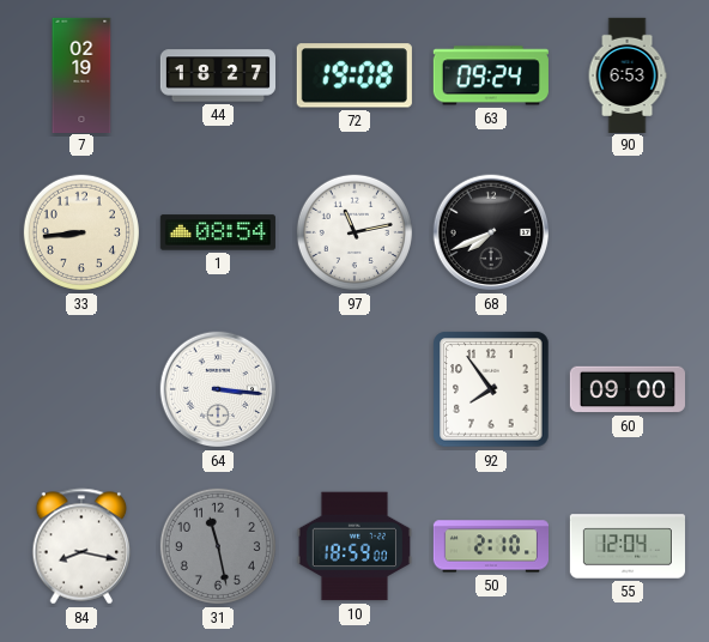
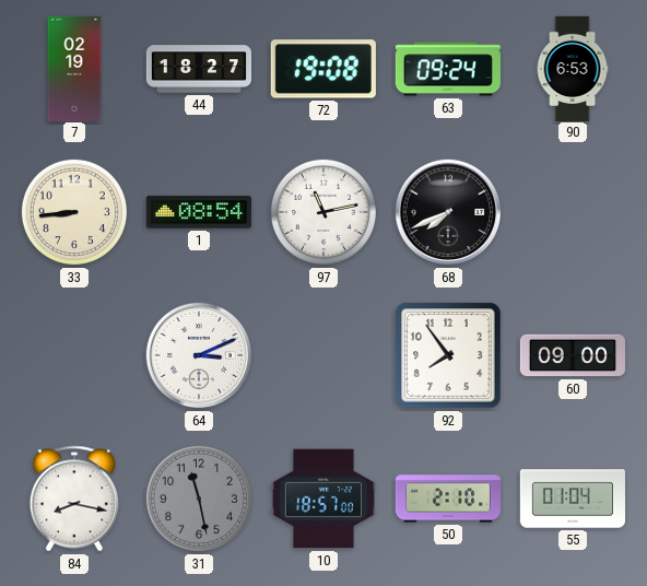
64: 3:16 -> 3:11 (199, 355)
10: 18:59 -> 18:57 (323, 499)
55: 12:04 -> 01:04 (572, 499)
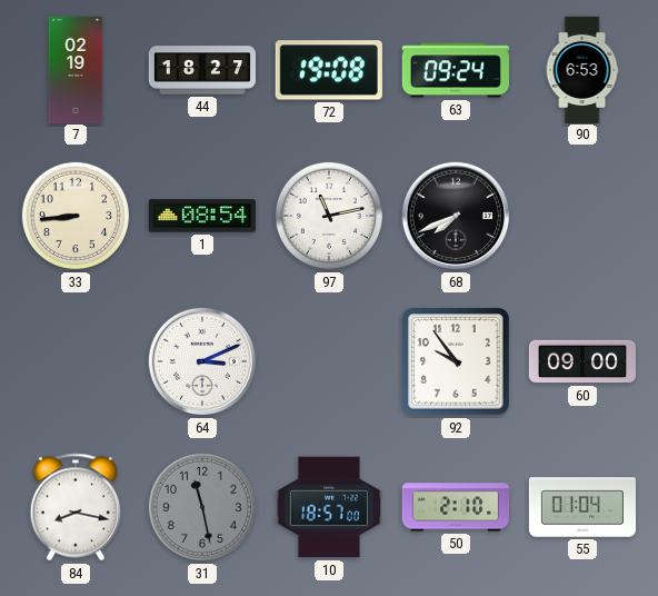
92: 7:54 -> 9:54 (456, 361)
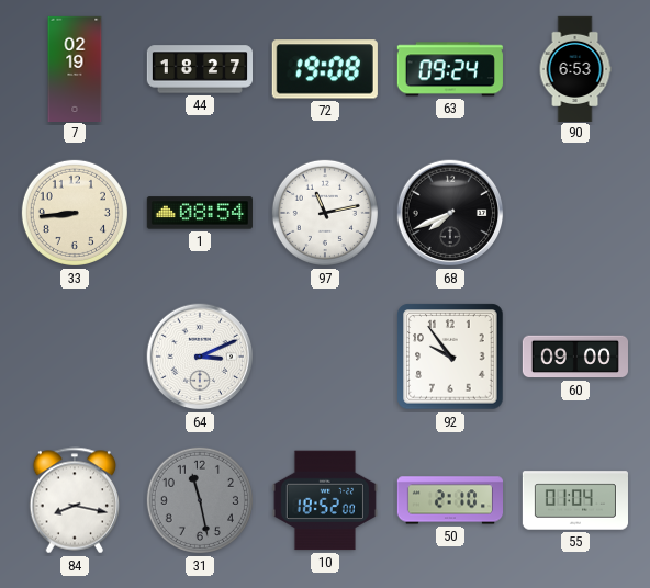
10: 18:57 -> 18:52 (325, 500)
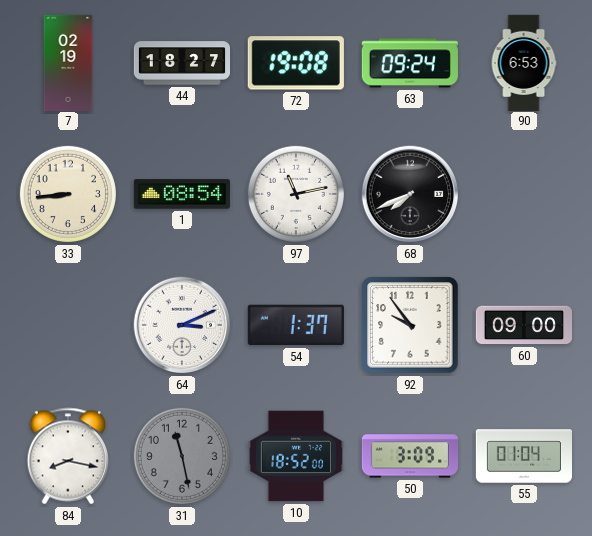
54: none -> 1:37 (296, 325)
50: 2:10 -> 3:09 (409, 456)
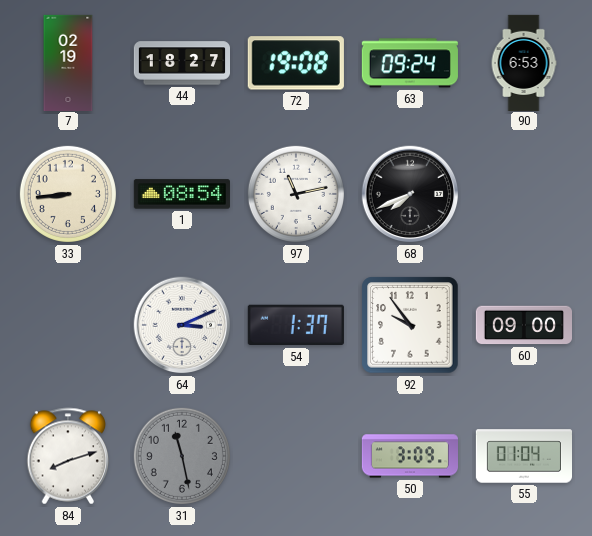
84: 8:17 -> 8:12 (68, 456)
10: 18:52 -> none (296, 456)
